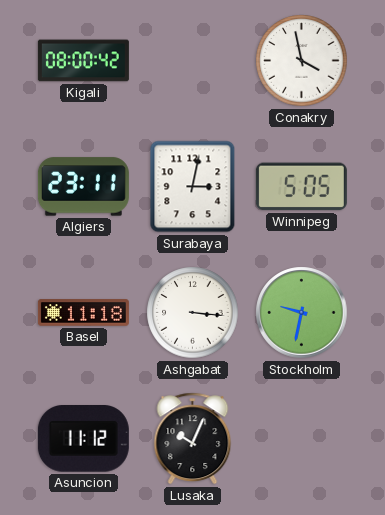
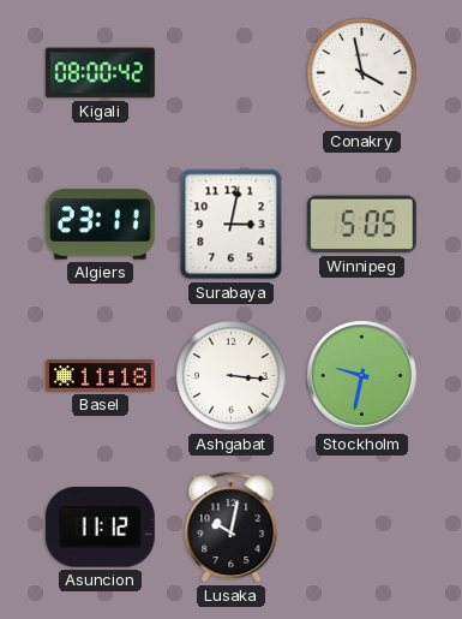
Lusaka: 10:04 -> 10:02 (232, 528)
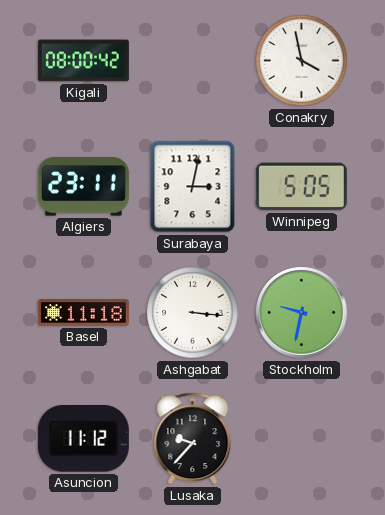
Lusaka: 10:02 -> 9:37 (193, 439)
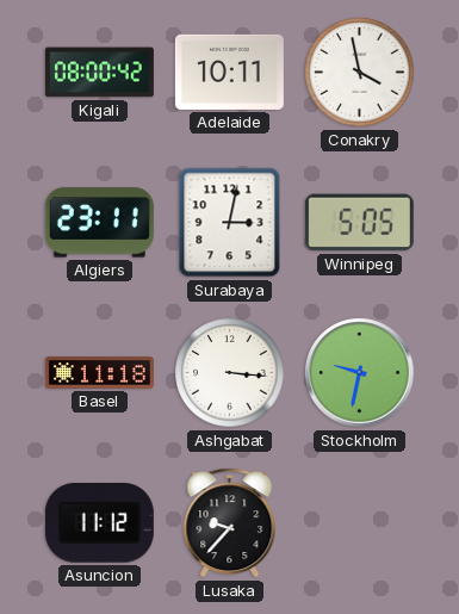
Adelaide: none -> 10:11 (229, 72)
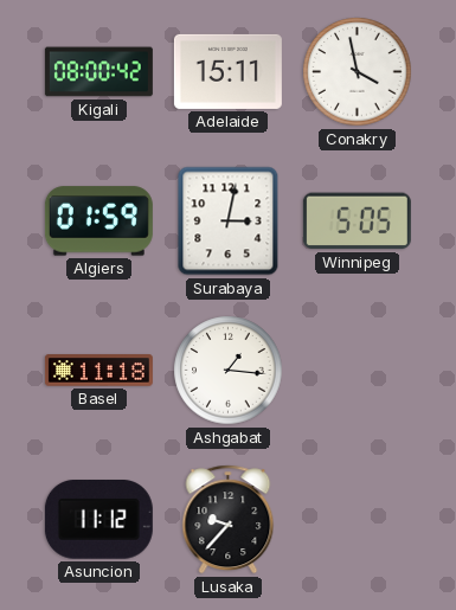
Adelaide: 10:11 -> 15:11 (227, 71)
Algiers: 23:11 -> 01:59 (98, 221)
Ashgabat: 3:16 -> 1:16 (229, 371)
Stockholm: 9:32 -> none (360, 373)
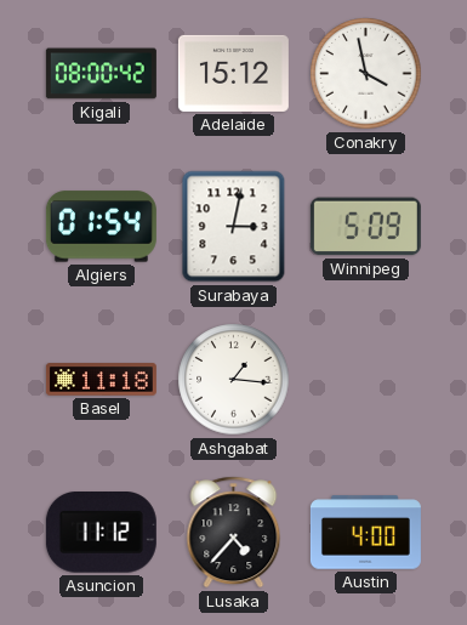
Adelaide: 15:11 -> 15:12 (233, 73)
Algiers: 01:59 -> 01:54 (101, 227)
Winnipeg: 5:05 -> 5:09 (365, 227)
Lusaka: 9:37 -> 4:37 (234, 533)
Austin: none -> 4:00 (365, 533)
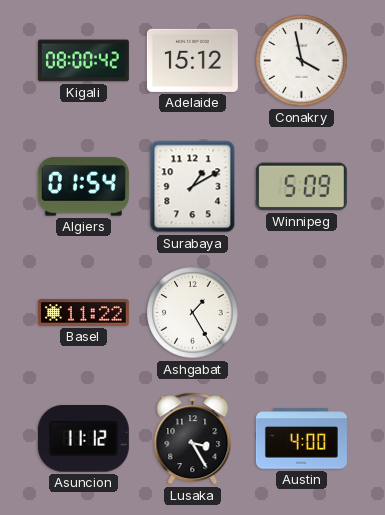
Surabaya: 3:02 -> 1:10 (193, 187)
Basel: 11:18 -> 11:22 (83, 313)
Ashgabat: 1:16 -> 1:25 (193, 313)
Lusaka: 4:37 -> 3:25 (193, 439)
